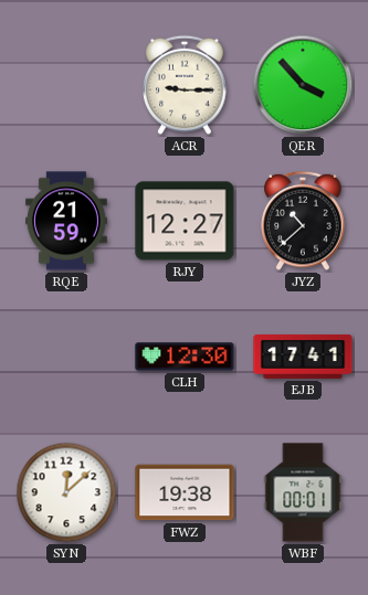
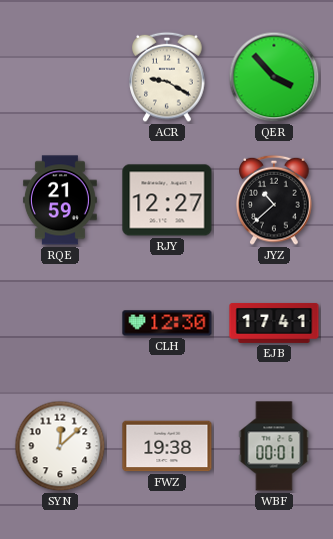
ACR: 9:15 -> 9:20 (167, 77)
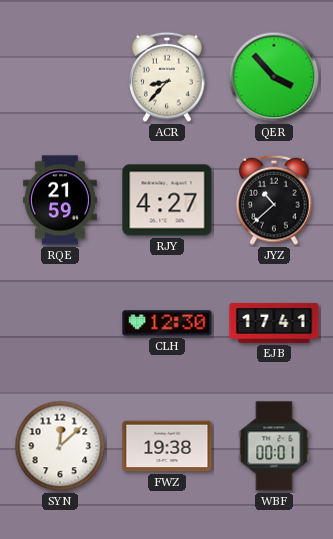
ACR: 9:20 -> 8:37 (167, 77)
RJY: 12:27 -> 4:27 (167, 200)
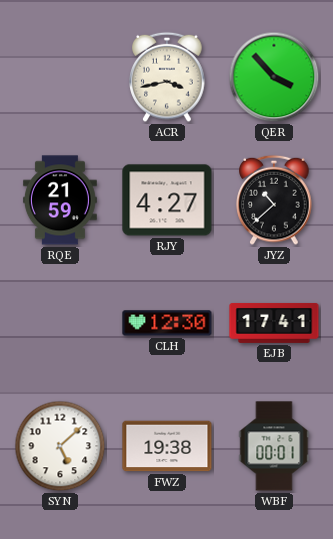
ACR: 8:37 -> 3:43 (167, 77)
SYN: 12:08 -> 5:08 (60, 446)
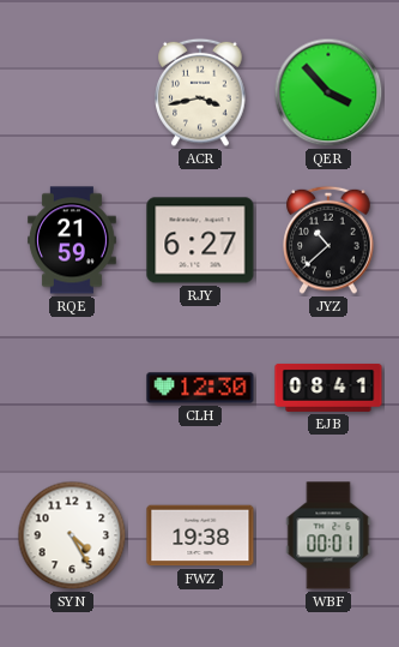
RJY: 4:27 -> 6:27 (200, 240)
EJB: 17:41 -> 08:41 (328, 388)
SYN: 5:08 -> 4:25 (72, 535)
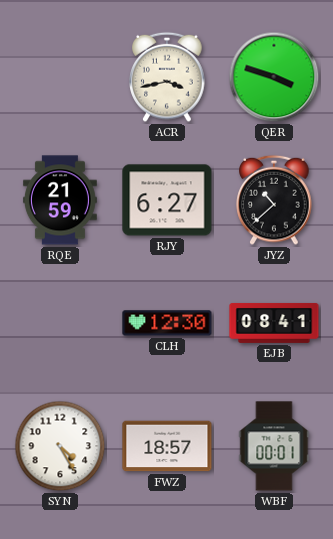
QER: 3:53 -> 3:48 (274, 77)
FWZ: 19:38 -> 18:57 (167, 446)
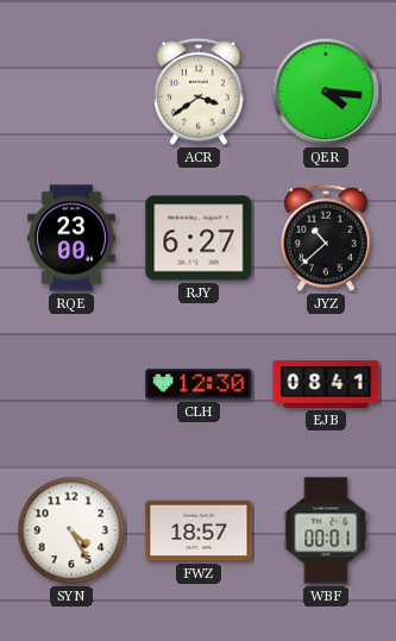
ACR: 3:43 -> 3:39 (199, 92)
QER: 3:48 -> 4:16 (326, 92)
RQE: 21:59 -> 23:00 (71, 238)
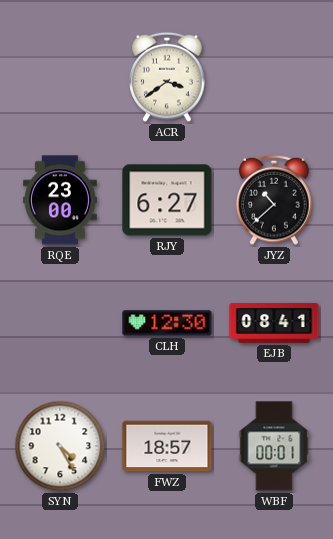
QER: 4:16 -> none (326, 92)
